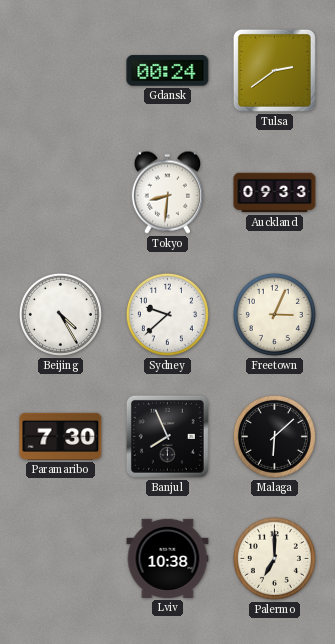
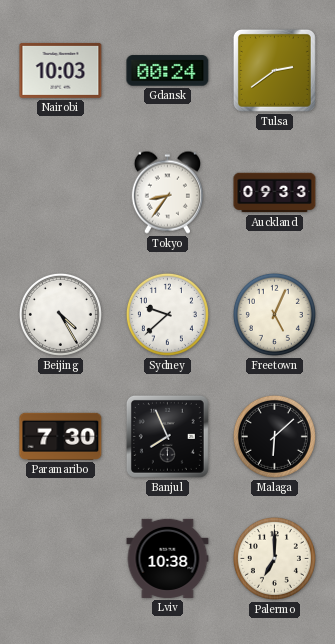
Nairobi: none -> 10:03 (61, 70)
Tokyo: 8:31 -> 8:36 (167, 192)
Freetown: 3:04 -> 5:04 (274, 314)
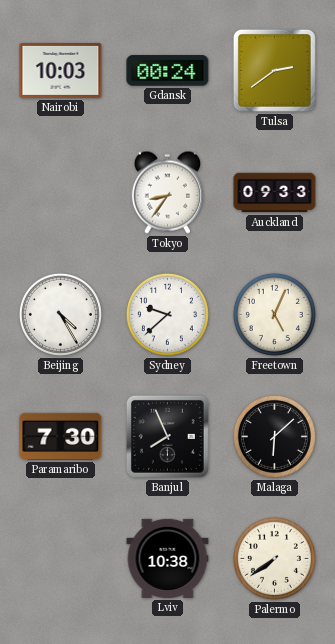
Palermo: 7:00 -> 7:39 (274, 558)
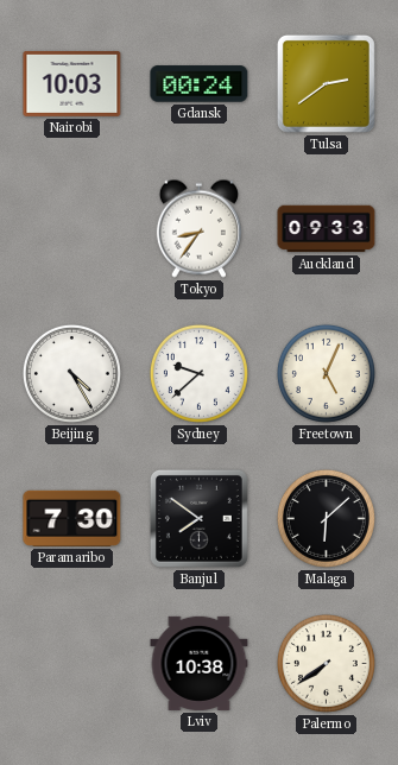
Banjul: 7:56 -> 7:51 (198, 518)
